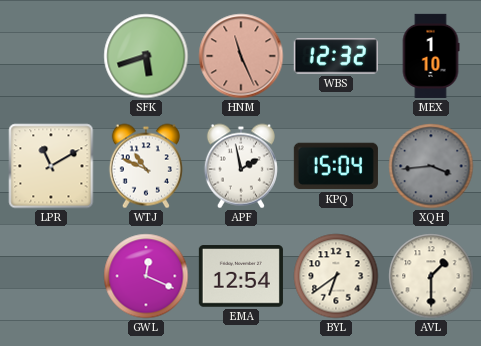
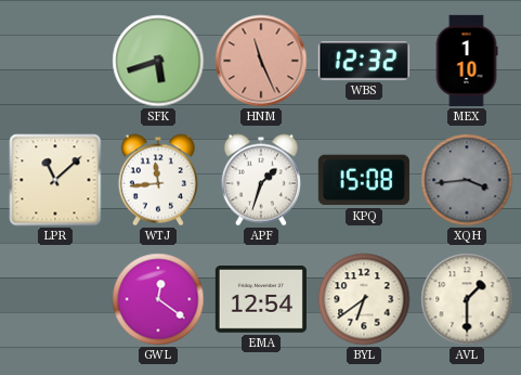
LPR: 11:10 -> 11:08 (55, 180)
WTJ: 10:49 -> 11:44 (158, 180)
APF: 1:58 -> 1:33 (261, 180)
KPQ: 15:04 -> 15:08 (364, 180)
GWL: 12:19 -> 12:21 (158, 299)
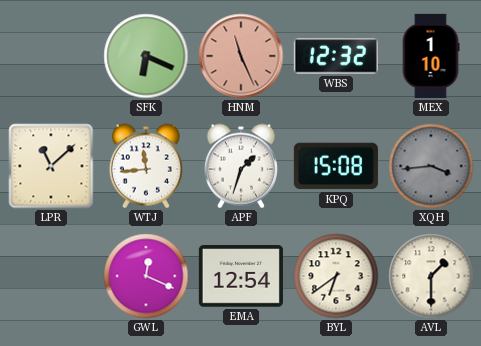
SFK: 5:42 -> 6:19 (146, 56)
GWL: 12:21 -> 12:19 (146, 276)
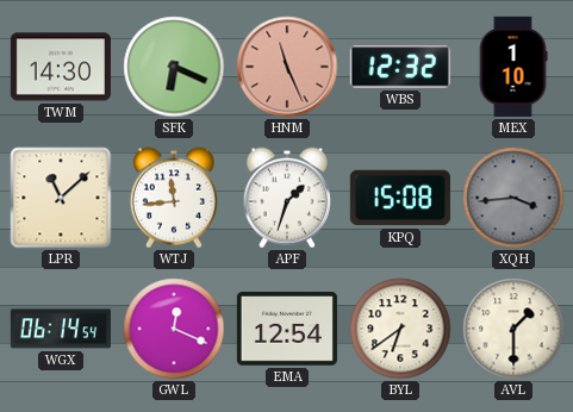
TWM: none -> 14:30 (61, 67)
WGX: none -> 06:14 (61, 329)
